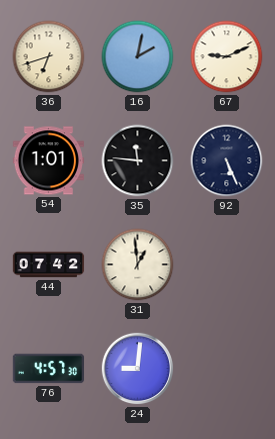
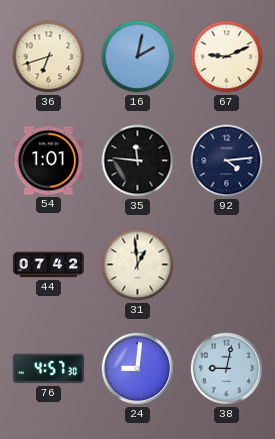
92: 5:26 -> 4:14 (227, 161)
38: none -> 9:02 (227, 369)
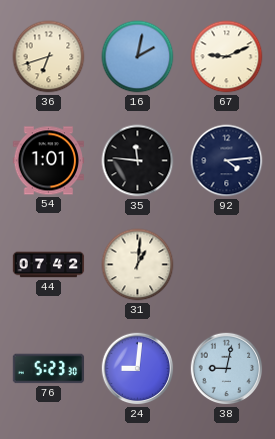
31: 12:59 -> 1:01 (138, 265)
76: 4:57 -> 5:23 (49, 369)
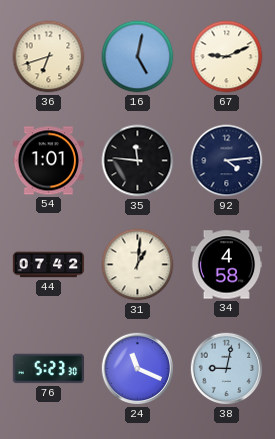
16: 2:02 -> 5:02 (138, 57)
34: none -> 4:58 (227, 265)
24: 9:01 -> 11:19 (138, 369)
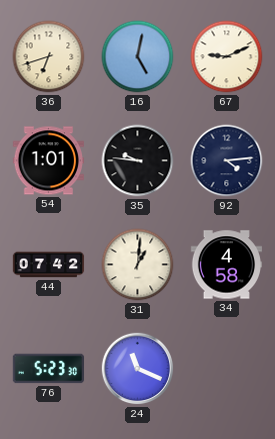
35: 11:46 -> 9:46 (138, 161)
38: 9:02 -> none (227, 369)
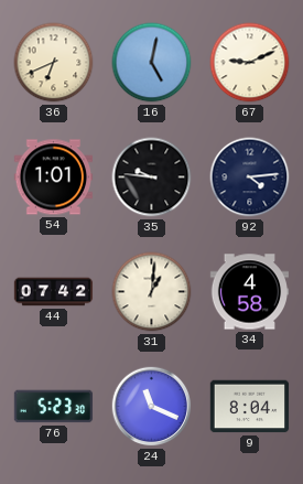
36: 6:42 -> 6:41 (54, 63)
9: none -> 8:04 (250, 407)
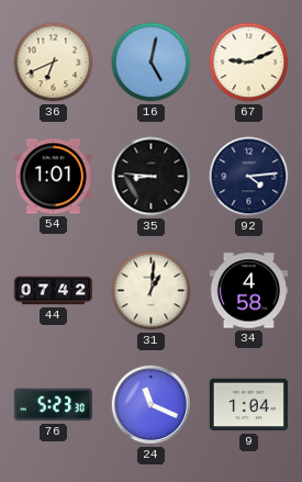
35: 9:46 -> 8:46 (152, 177)
9: 8:04 -> 1:04 (249, 405)
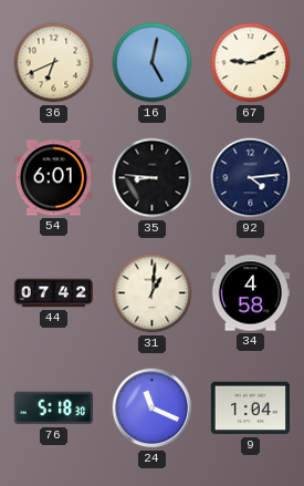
54: 1:01 -> 6:01 (53, 178)
76: 5:23 -> 5:18 (54, 409)
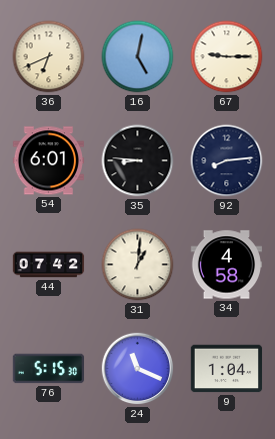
67: 9:11 -> 9:15 (227, 57)
92: 4:14 -> 8:14 (227, 161)
76: 5:18 -> 5:15 (49, 369)
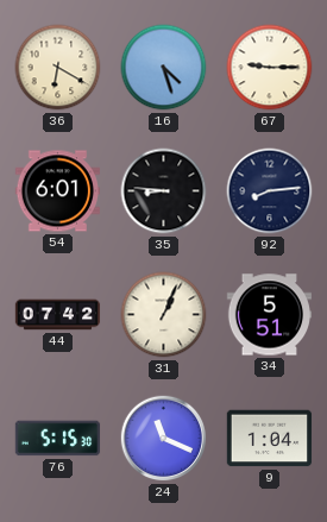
36: 6:41 -> 6:20 (58, 68)
16: 5:02 -> 4:27 (164, 68)
31: 1:01 -> 1:04 (164, 315)
34: 4:58 -> 5:51 (270, 315)
